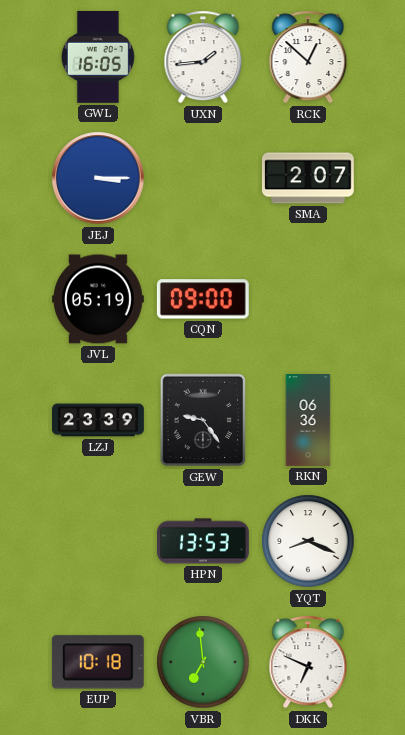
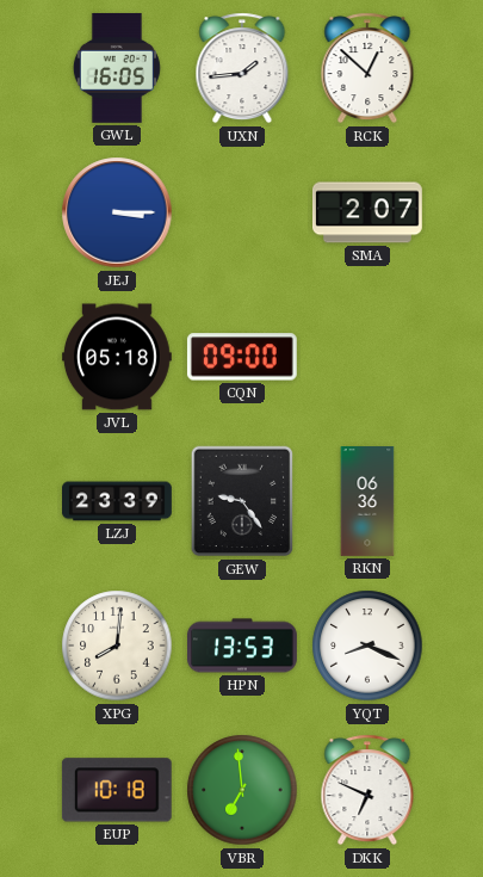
JVL: 05:19 -> 05:18 (118, 357)
XPG: none -> 8:01 (117, 646)
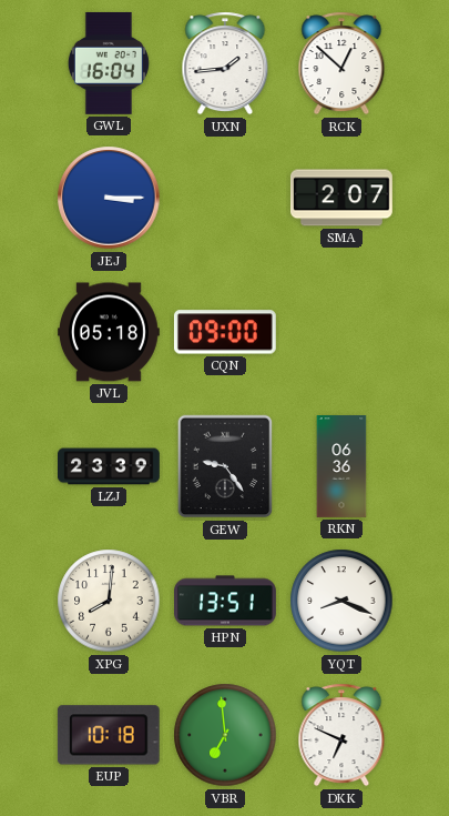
GWL: 16:05 -> 16:04 (109, 63)
HPN: 13:53 -> 13:51 (226, 601)
